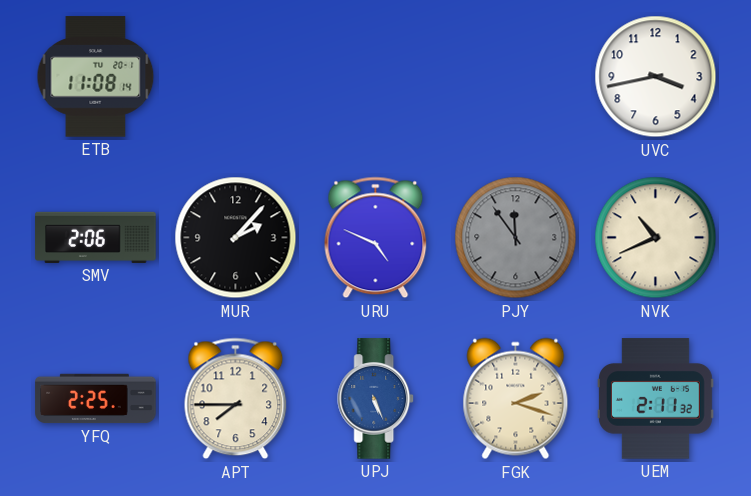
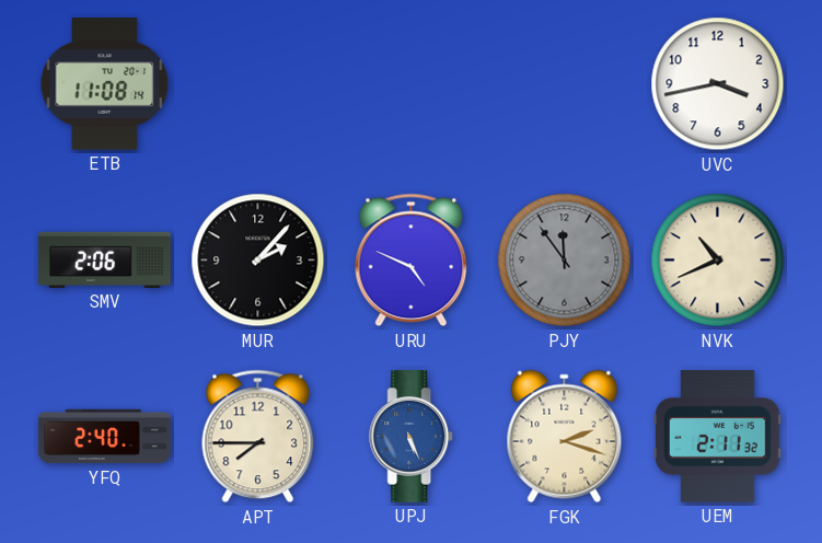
YFQ: 2:25 -> 2:40 (105, 437)
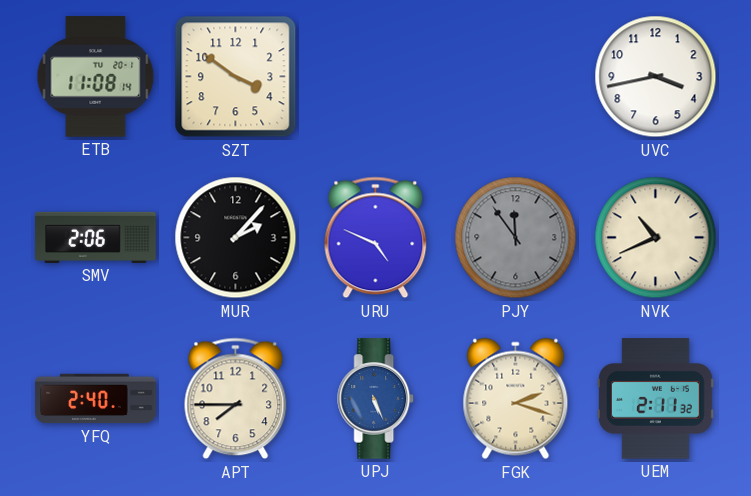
SZT: none -> 3:51 (236, 77)
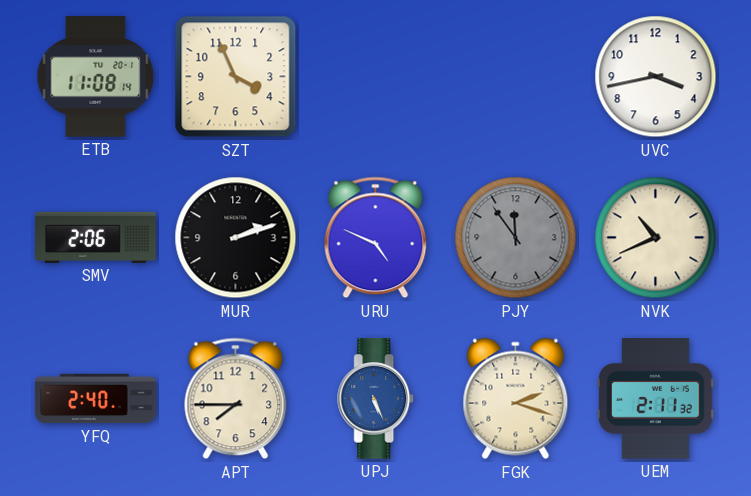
SZT: 3:51 -> 3:56 (236, 77)
MUR: 2:07 -> 2:12 (236, 238)
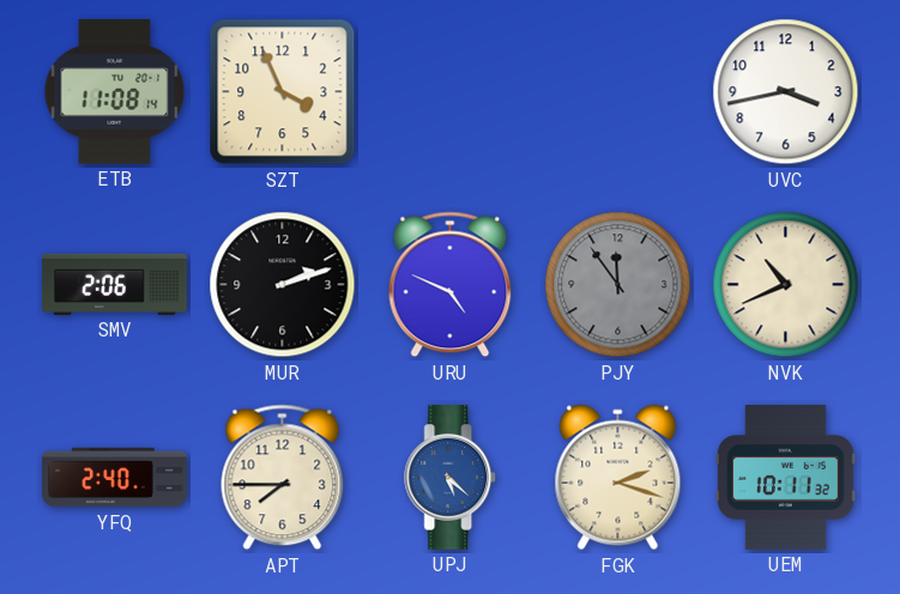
UPJ: 5:26 -> 5:22 (451, 478)
UEM: 2:11 -> 10:11 (785, 478)
